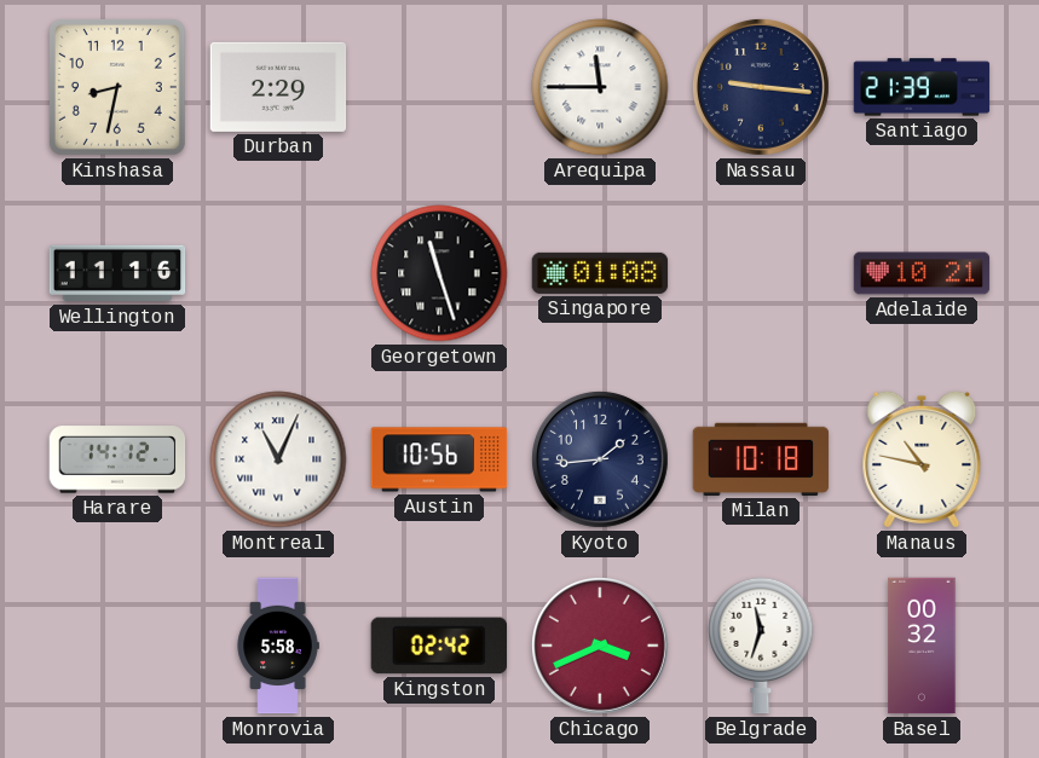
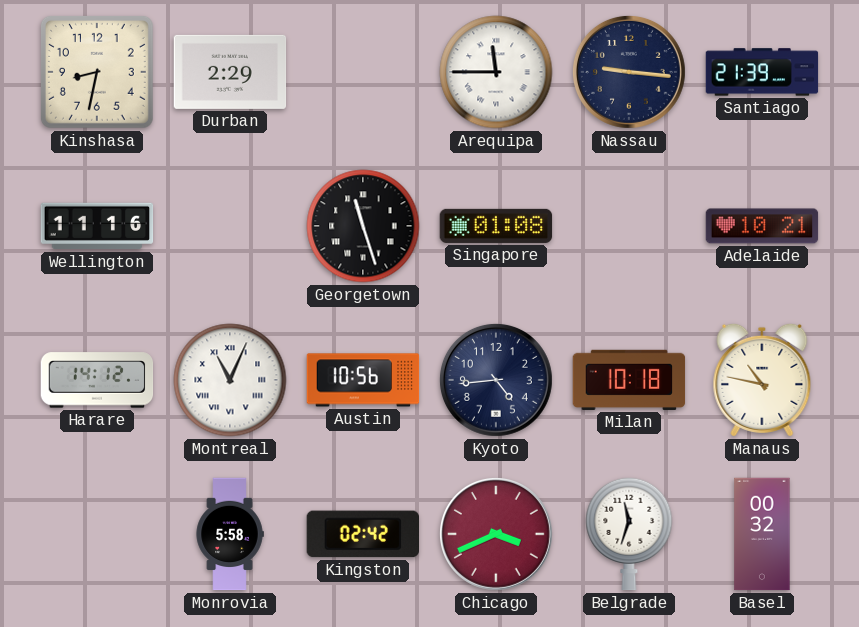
Kyoto: 1:44 -> 4:44 (496, 380)
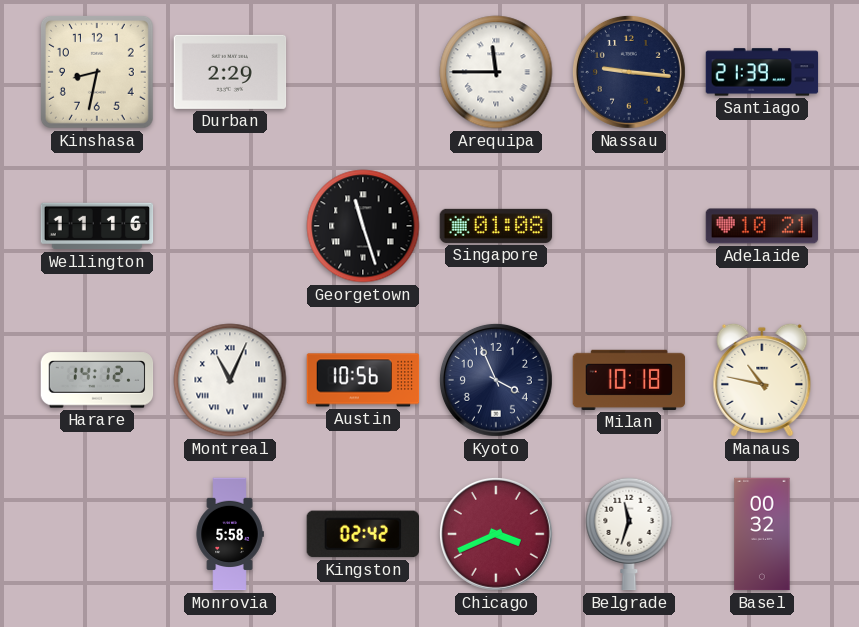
Kyoto: 4:44 -> 3:56 (496, 380)
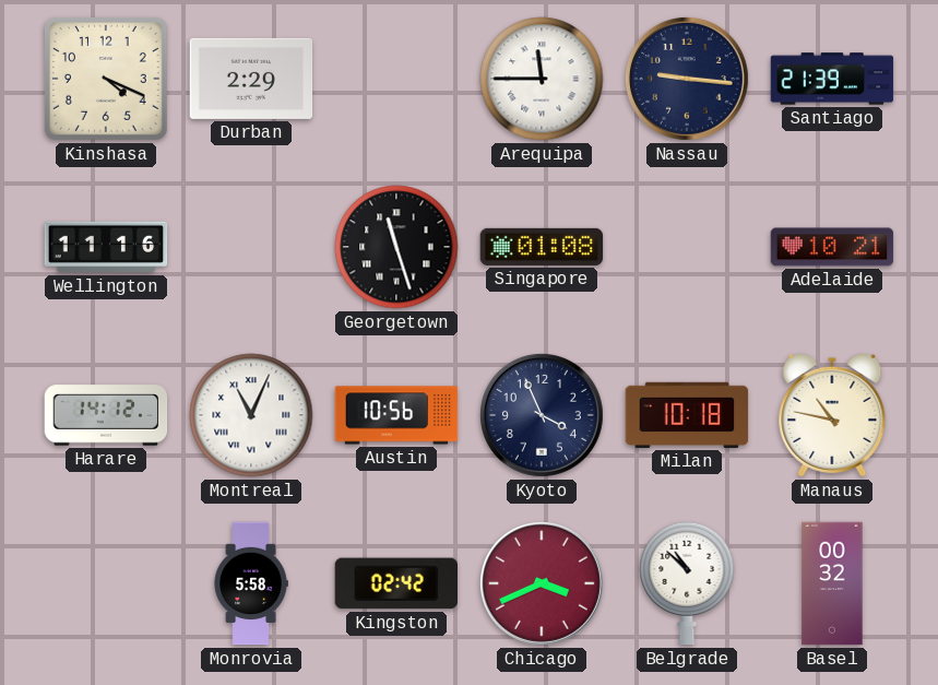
Kinshasa: 8:32 -> 4:19 (106, 79)
Belgrade: 11:33 -> 10:52 (687, 583)
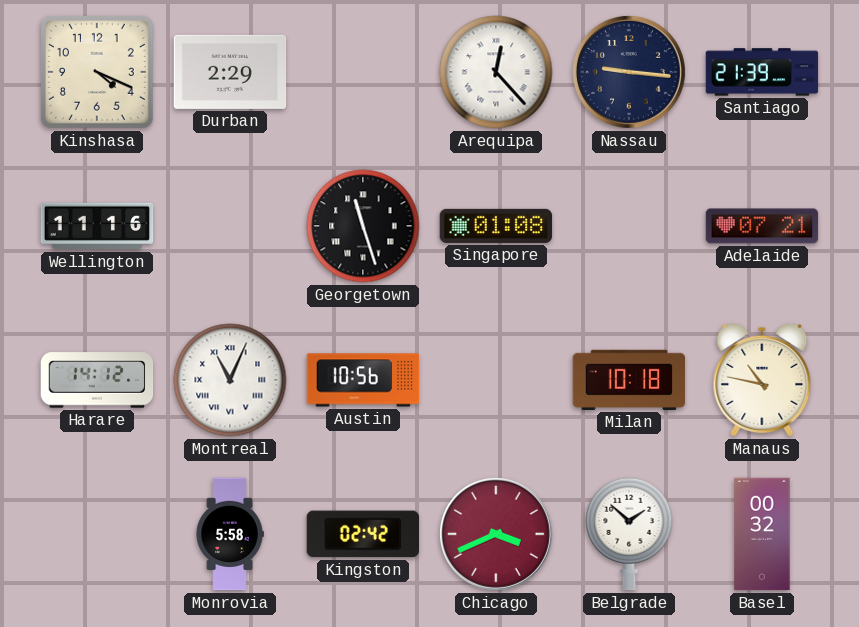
Arequipa: 11:45 -> 12:23 (496, 72)
Adelaide: 10:21 -> 07:21 (762, 226)
Kyoto: 3:56 -> none (542, 415)
Belgrade: 10:52 -> 1:52 (629, 534)
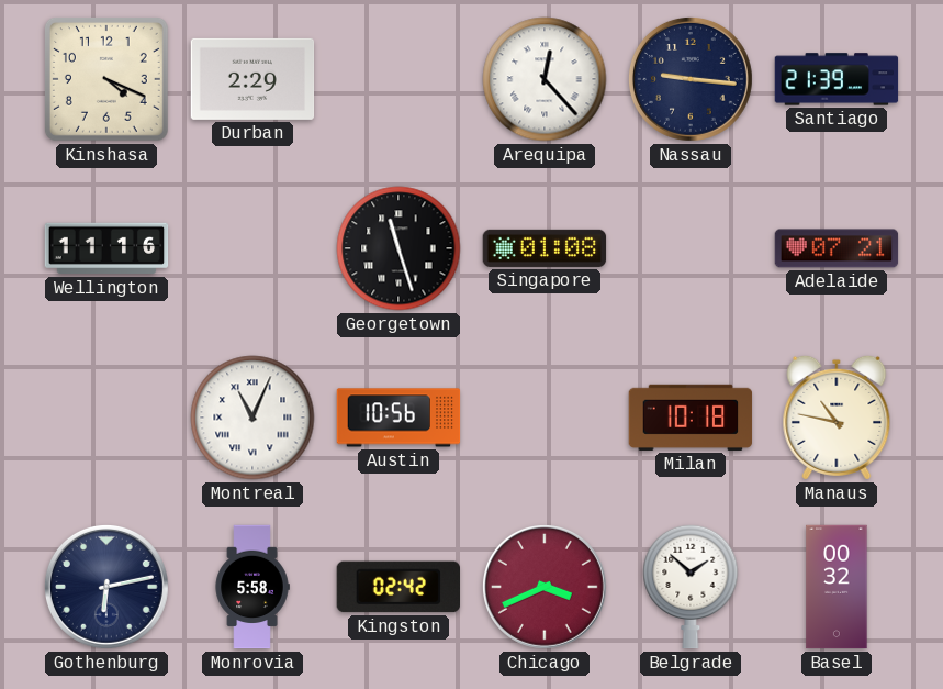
Harare: 14:12 -> none (97, 380)
Gothenburg: none -> 6:13 (106, 587)
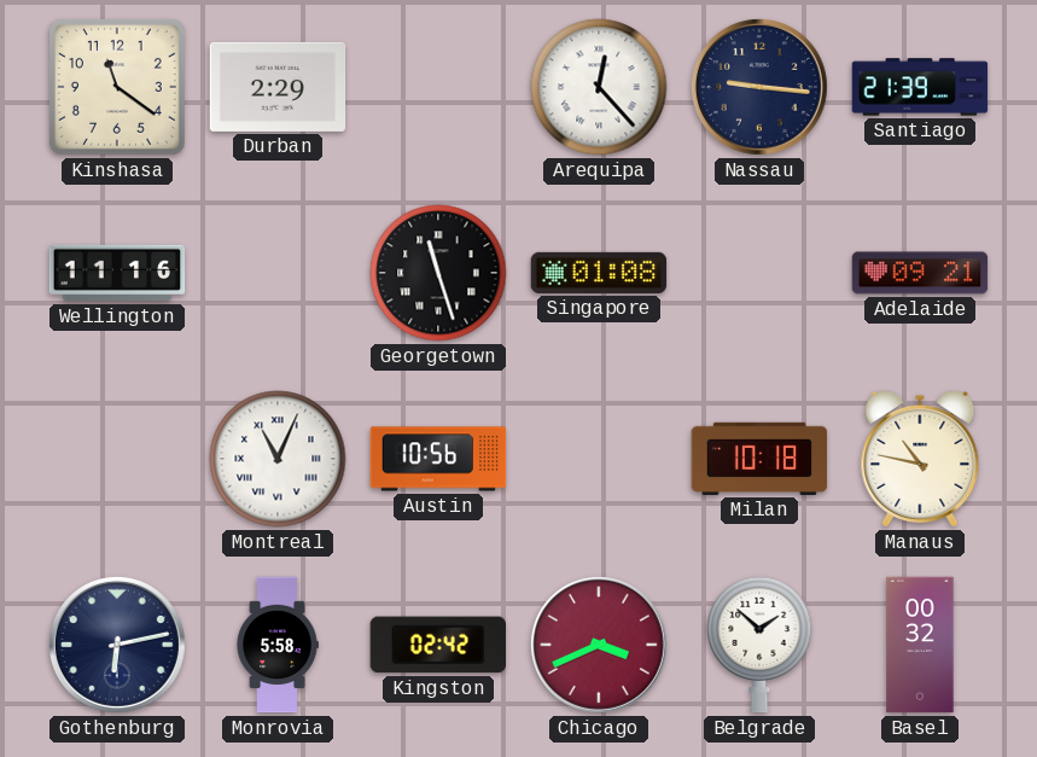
Kinshasa: 4:19 -> 11:21 (117, 87)
Adelaide: 07:21 -> 09:21 (920, 273)
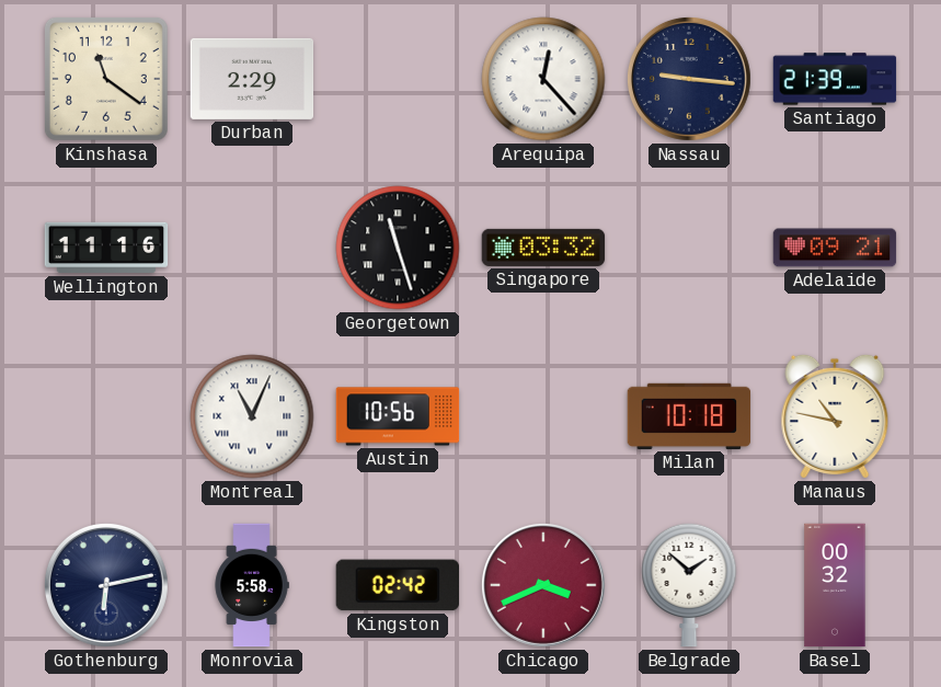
Singapore: 01:08 -> 03:32 (543, 248)
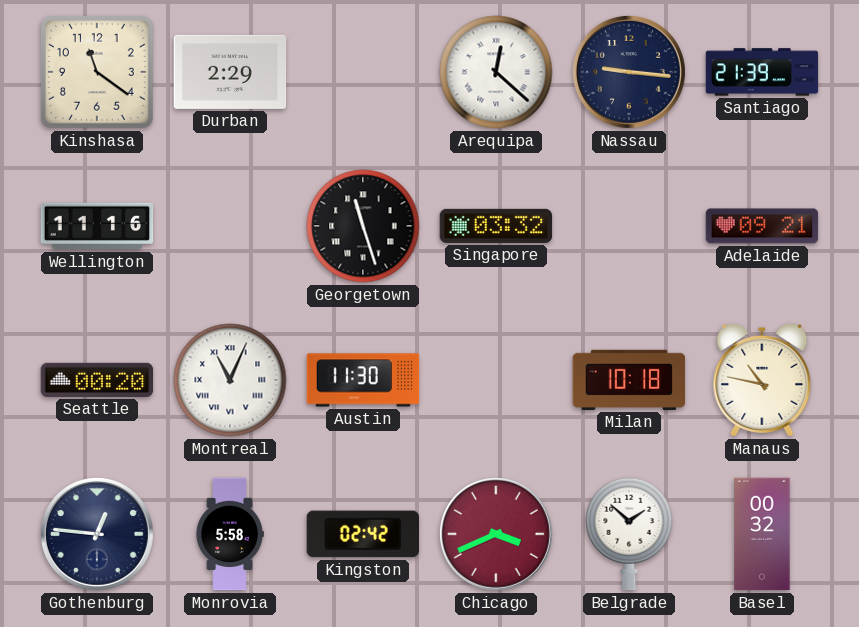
Arequipa: 12:23 -> 12:22 (496, 72)
Seattle: none -> 00:20 (97, 380)
Austin: 10:56 -> 11:30 (363, 380)
Gothenburg: 6:13 -> 12:46 (97, 534)
